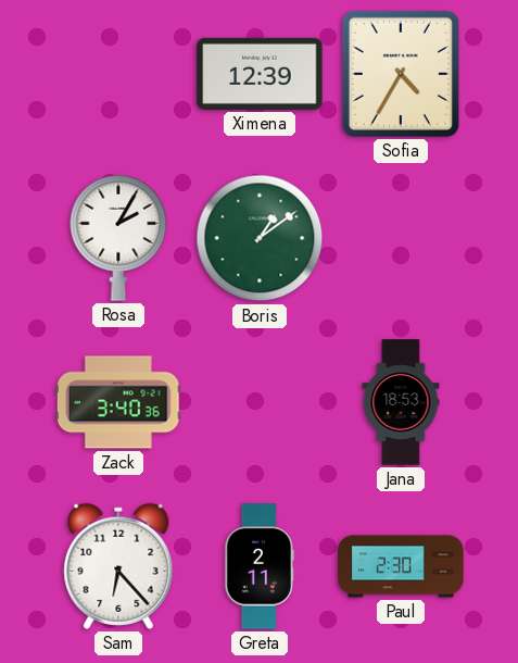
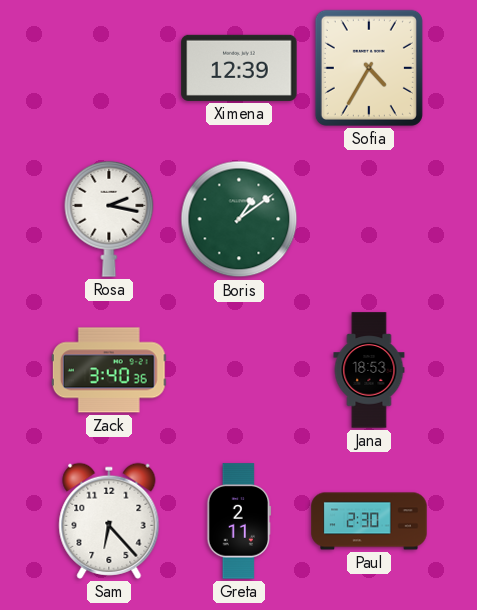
Rosa: 2:05 -> 2:17 (109, 219)
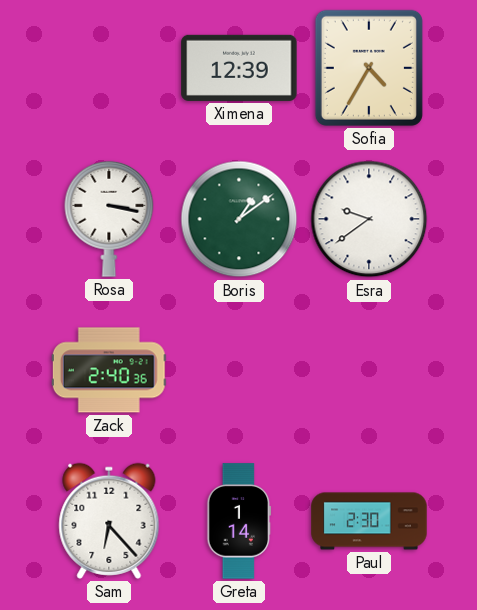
Rosa: 2:17 -> 3:17 (109, 219)
Esra: none -> 9:39 (369, 219)
Zack: 3:40 -> 2:40 (109, 370)
Jana: 18:53 -> none (369, 370)
Greta: 2:11 -> 1:14 (239, 521)
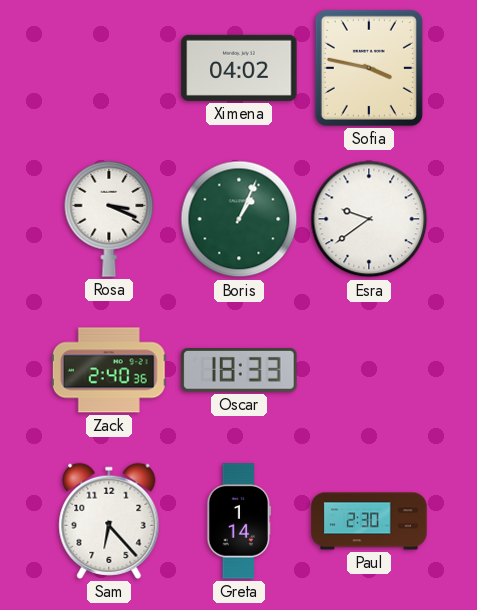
Ximena: 12:39 -> 04:02 (239, 68)
Sofia: 4:35 -> 3:47 (369, 68)
Rosa: 3:17 -> 3:19 (109, 219)
Boris: 1:09 -> 1:04 (239, 219)
Oscar: none -> 18:33 (239, 371)
